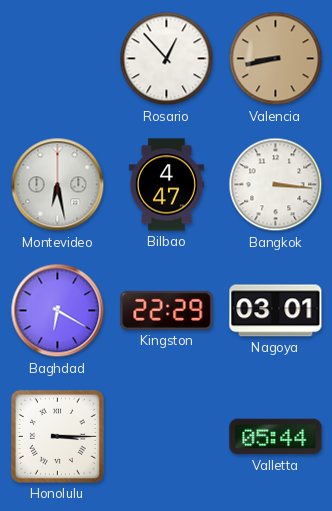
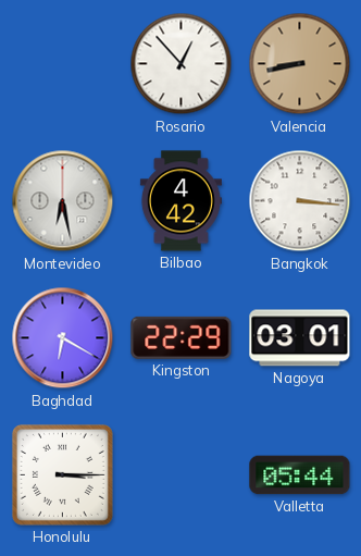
Bilbao: 4:47 -> 4:42 (180, 201)
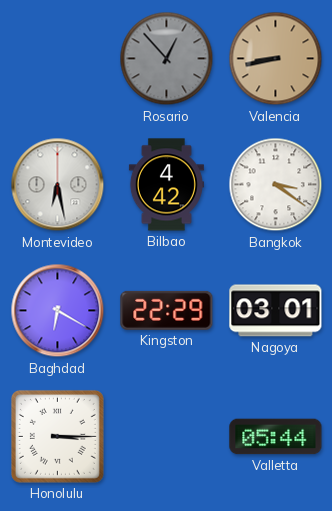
Rosario dial: white -> grey (167, 59)
Bangkok: 3:16 -> 3:21 (276, 185)
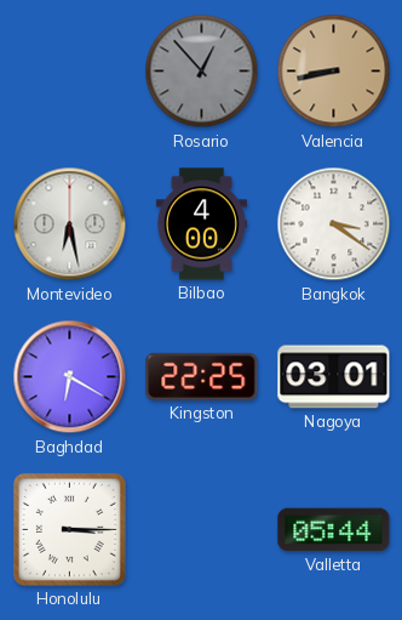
Bilbao: 4:42 -> 4:00 (201, 224)
Kingston: 22:29 -> 22:25 (202, 376)
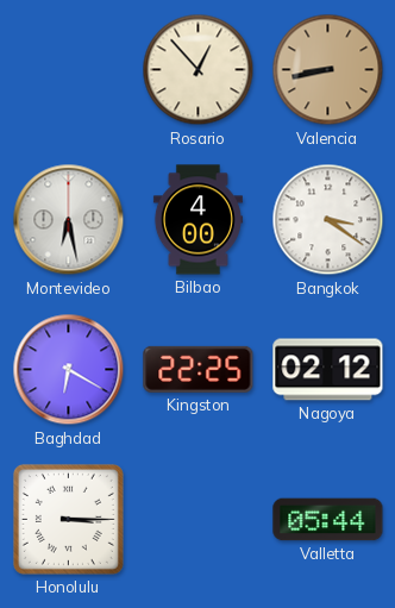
Rosario dial: grey -> cream (199, 70)
Nagoya: 03:01 -> 02:12 (328, 370)
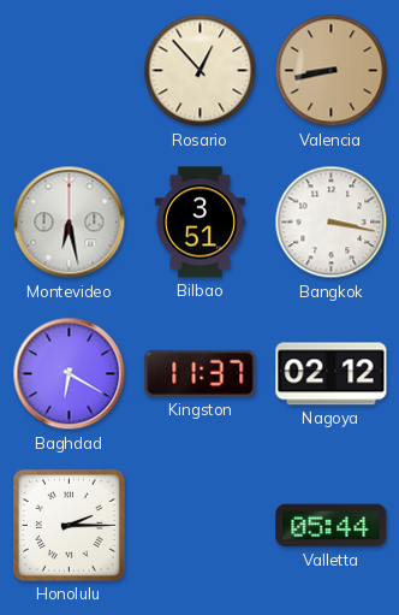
Bilbao: 4:00 -> 3:51 (199, 223)
Bangkok: 3:21 -> 3:17 (332, 223)
Kingston: 22:25 -> 11:37 (201, 373)
Honolulu: 3:15 -> 2:15 (69, 525)
